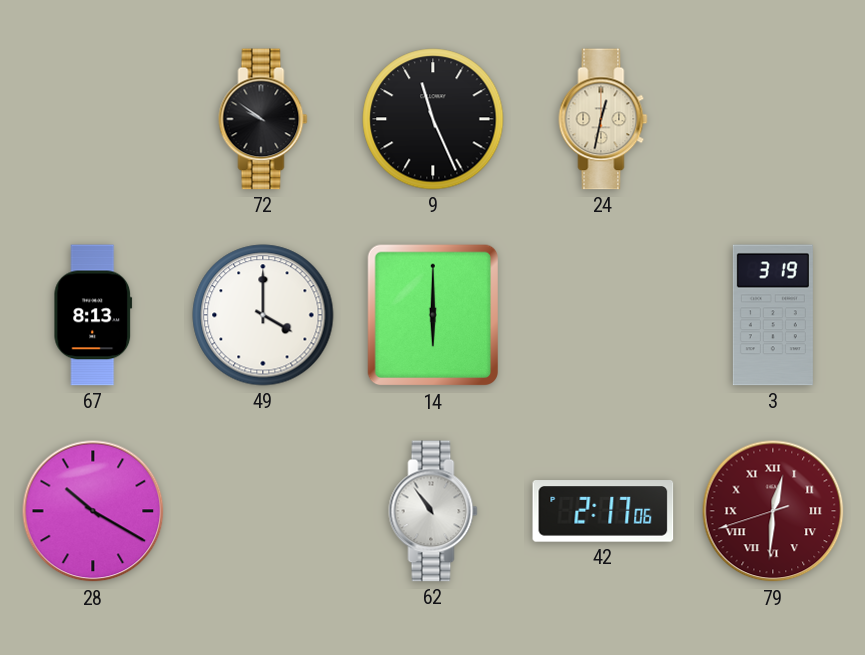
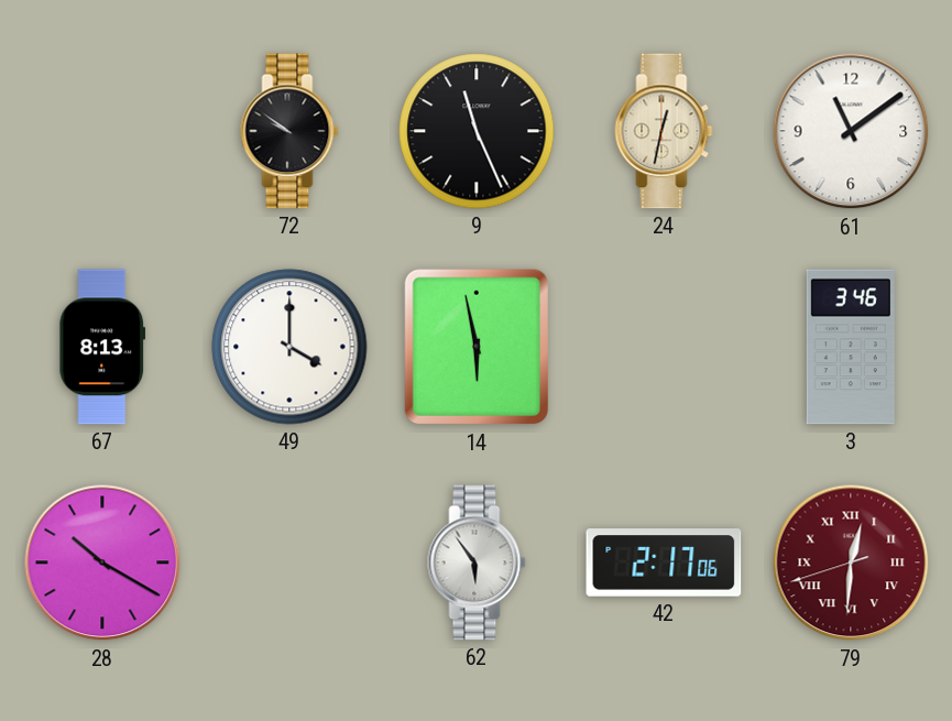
61: none -> 11:09 (851, 131)
14: 6:00 -> 5:58 (475, 347)
3: 3:19 -> 3:46 (851, 347)
62: 10:54 -> 5:54 (477, 562)
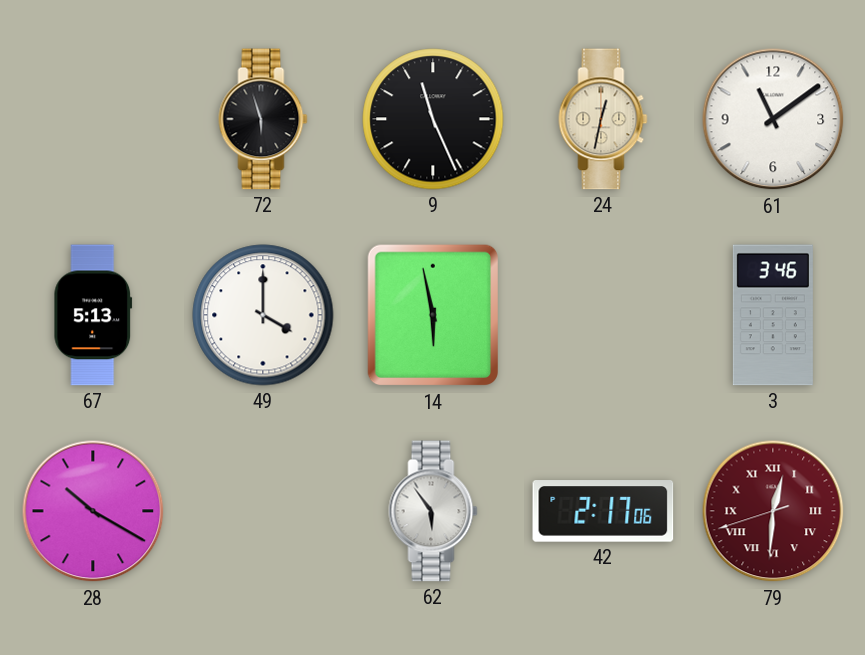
72: 9:51 -> 5:57 (263, 119)
67: 8:13 -> 5:13 (93, 315)
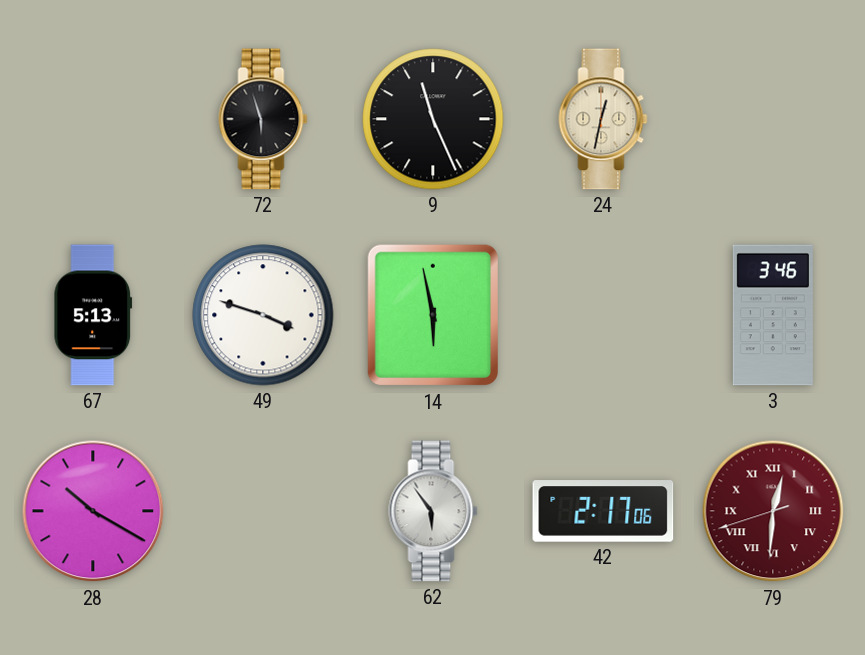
61: 11:09 -> none (773, 119)
49: 4:00 -> 3:48 (263, 315)
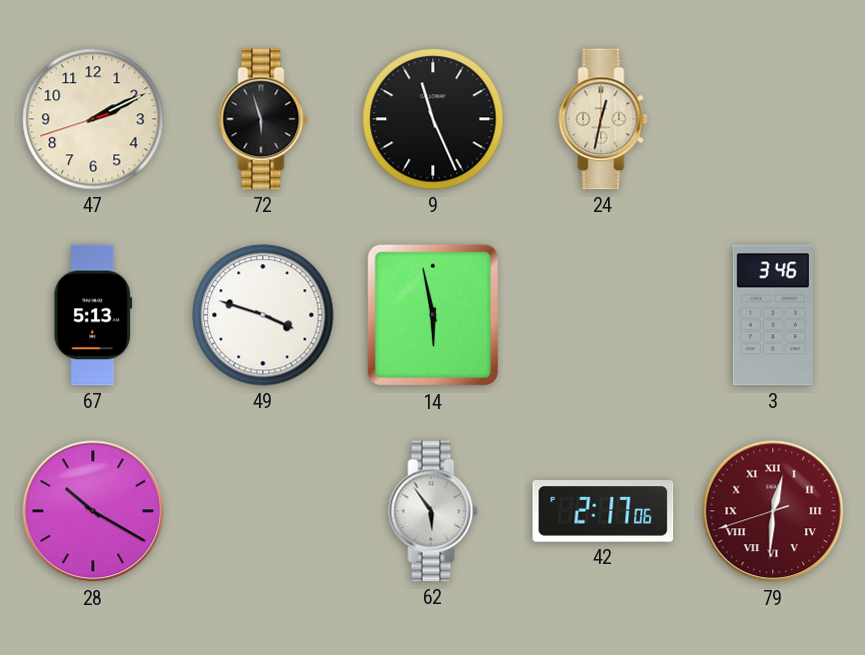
47: none -> 2:10 (93, 119)
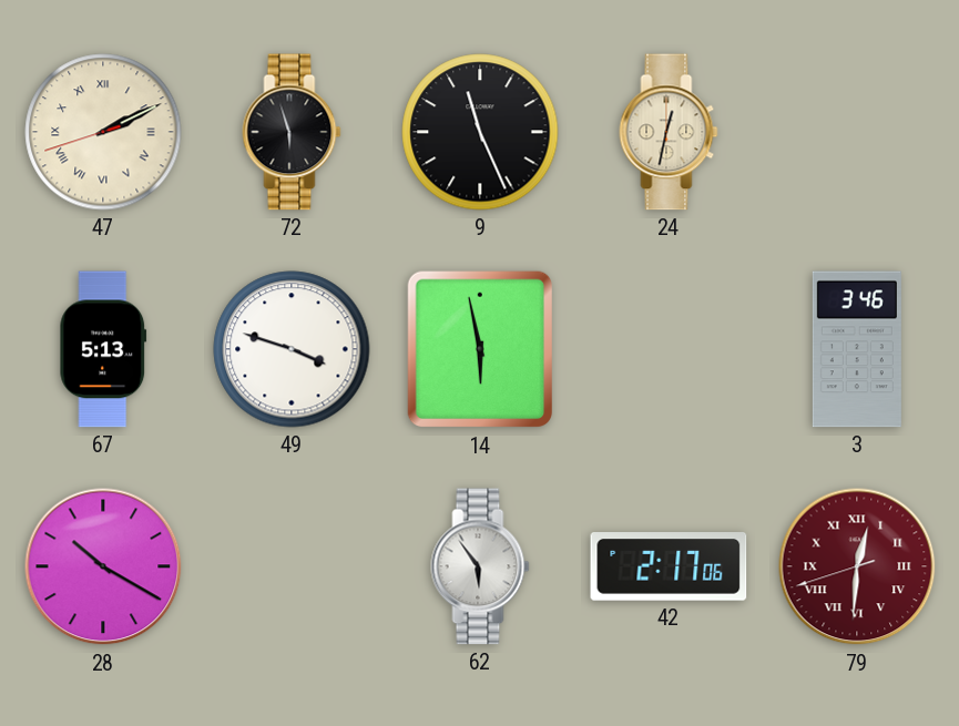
47 numerals: Arabic -> Roman (103, 132)
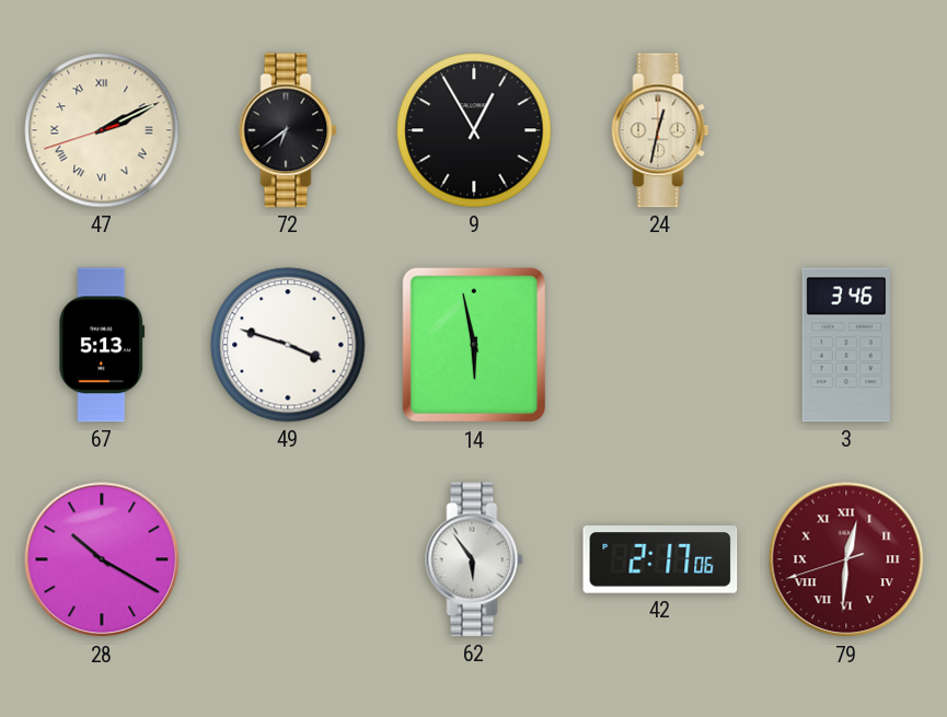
72: 5:57 -> 6:39 (288, 130)
9: 11:26 -> 12:55 (474, 130)
